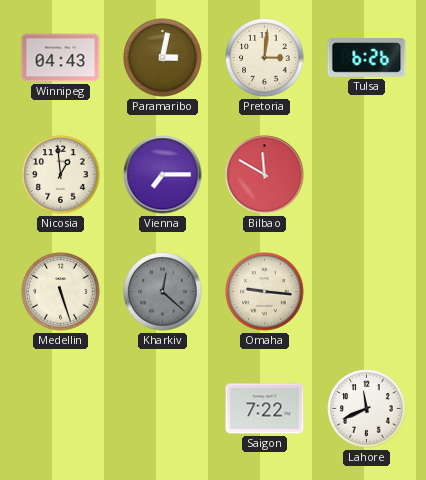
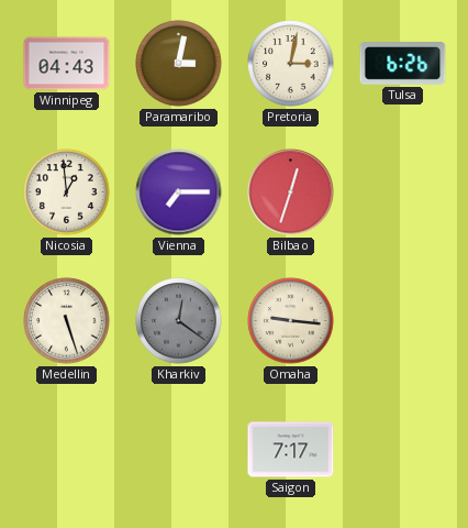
Pretoria: 3:01 -> 3:02 (291, 64)
Bilbao: 11:50 -> 12:33 (291, 193)
Kharkiv: 12:22 -> 12:21 (179, 321)
Saigon: 7:22 -> 7:17 (291, 450)
Lahore: 11:41 -> none (367, 409)
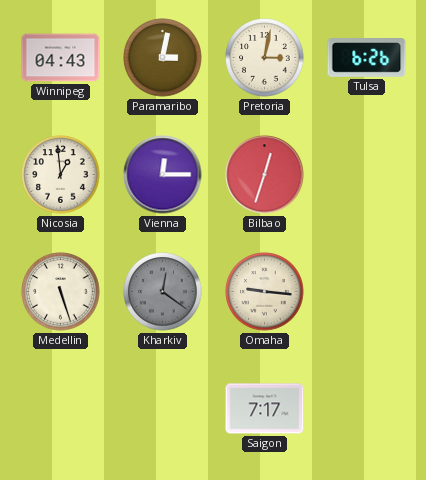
Vienna: 7:15 -> 12:15 (163, 175)
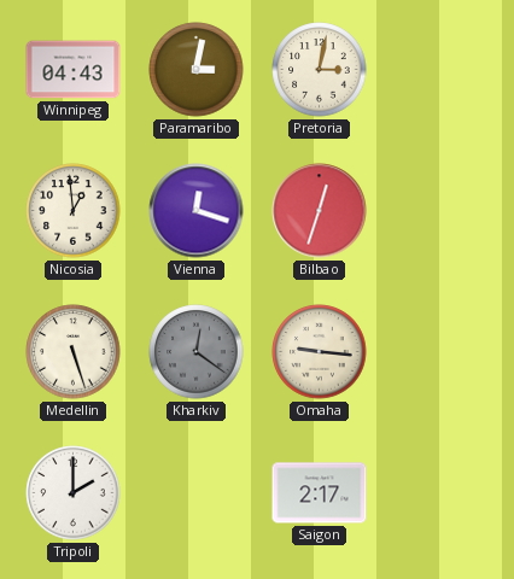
Tulsa: 6:26 -> none (367, 58)
Vienna: 12:15 -> 12:18 (197, 211)
Tripoli: none -> 2:00 (74, 493)
Saigon: 7:17 -> 2:17 (320, 493)
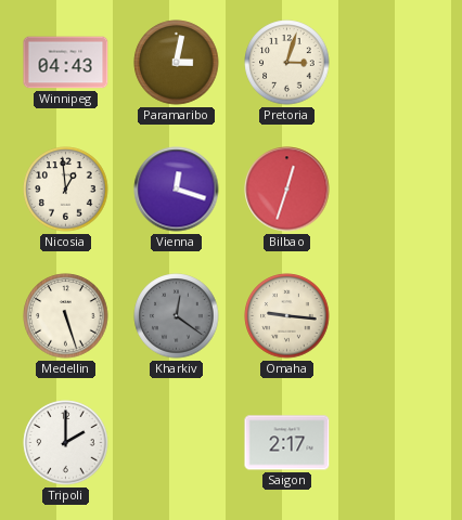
Pretoria: 3:02 -> 3:03 (287, 63)
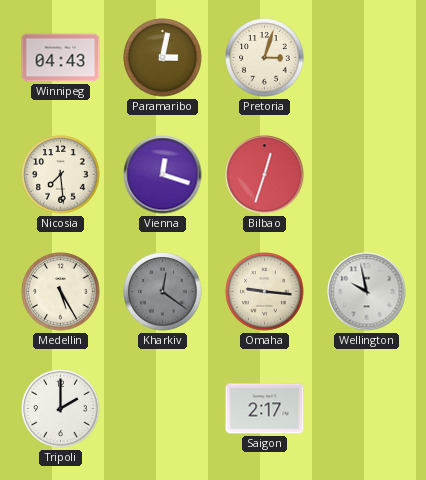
Nicosia: 12:59 -> 7:29 (61, 175)
Medellin: 5:27 -> 5:25 (61, 292)
Wellington: none -> 9:58 (367, 292)
